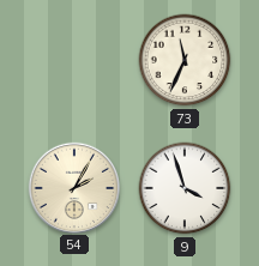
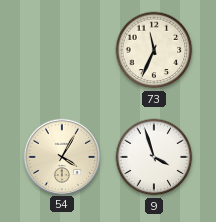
54: 2:05 -> 4:05 (61, 156)
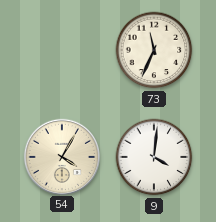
9: 3:57 -> 4:01 (154, 157)
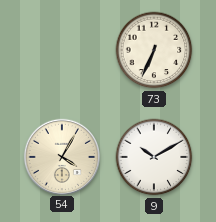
73: 11:34 -> 6:34 (154, 50)
9: 4:01 -> 10:10 (154, 157)
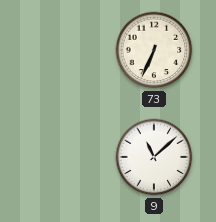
54: 4:05 -> none (61, 156)
9: 10:10 -> 11:08 (154, 157)
